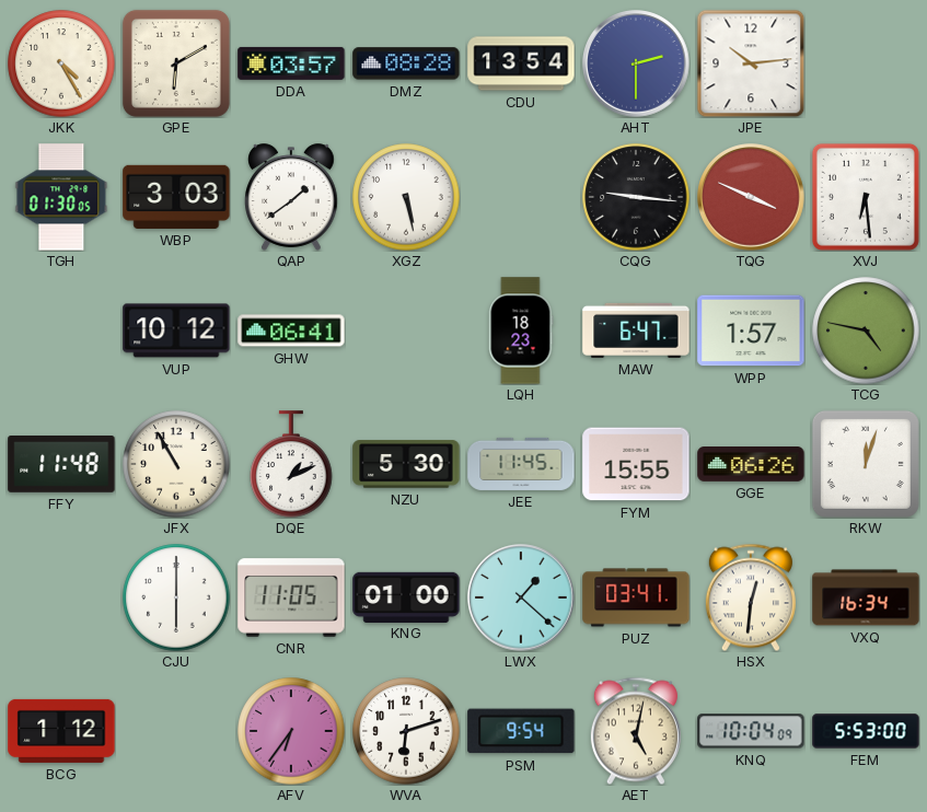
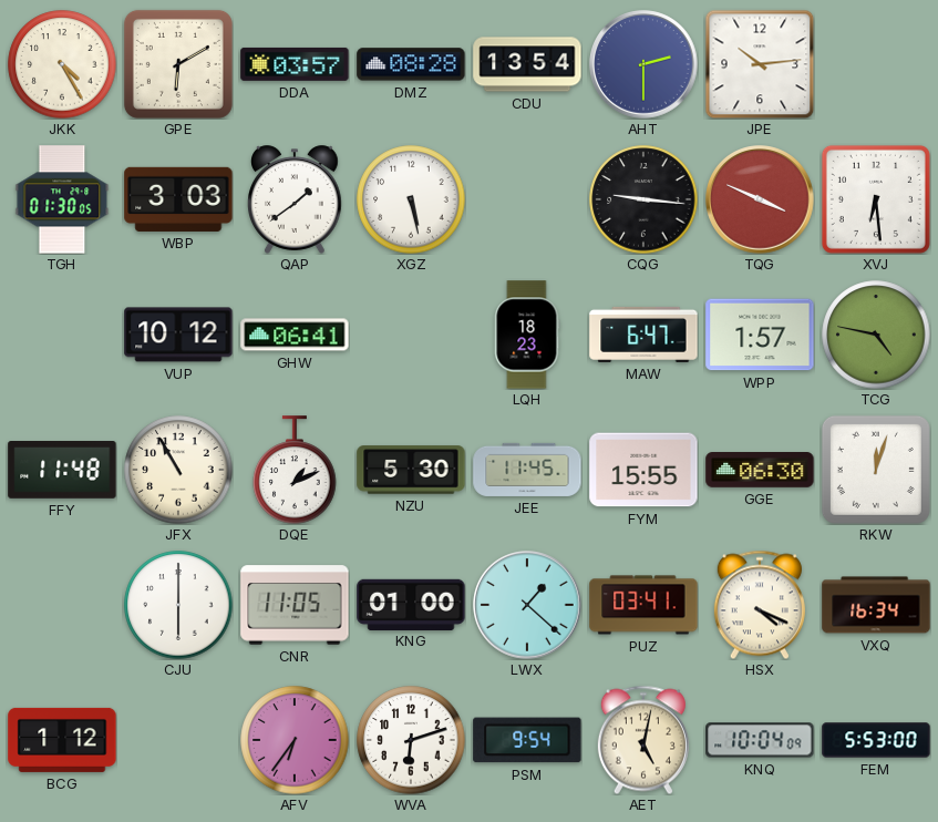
GGE: 06:26 -> 06:30 (760, 471)
HSX: 12:31 -> 4:19 (760, 605)
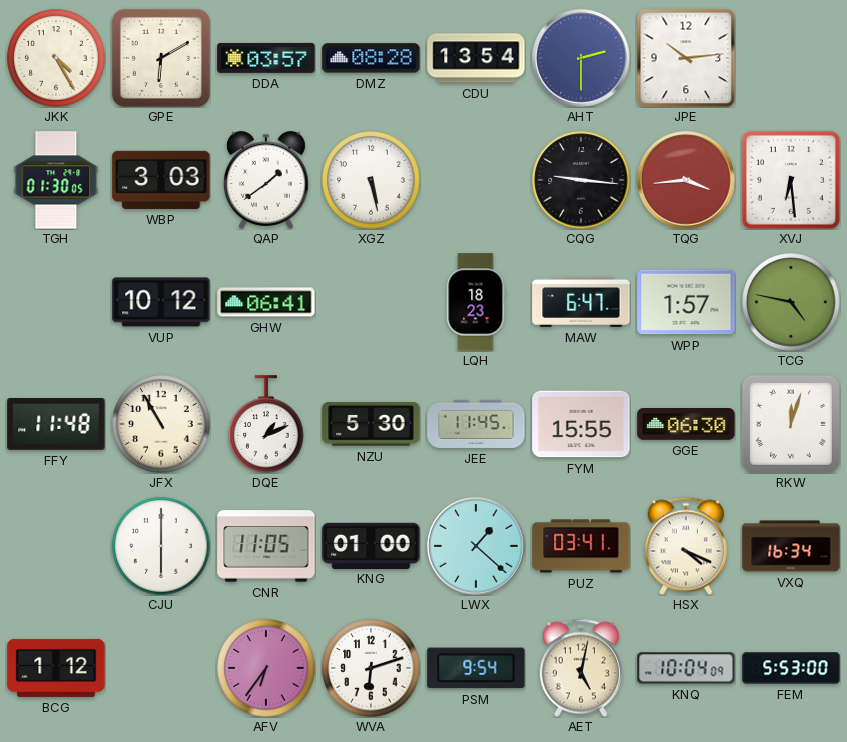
TQG: 3:49 -> 3:44 (686, 180)
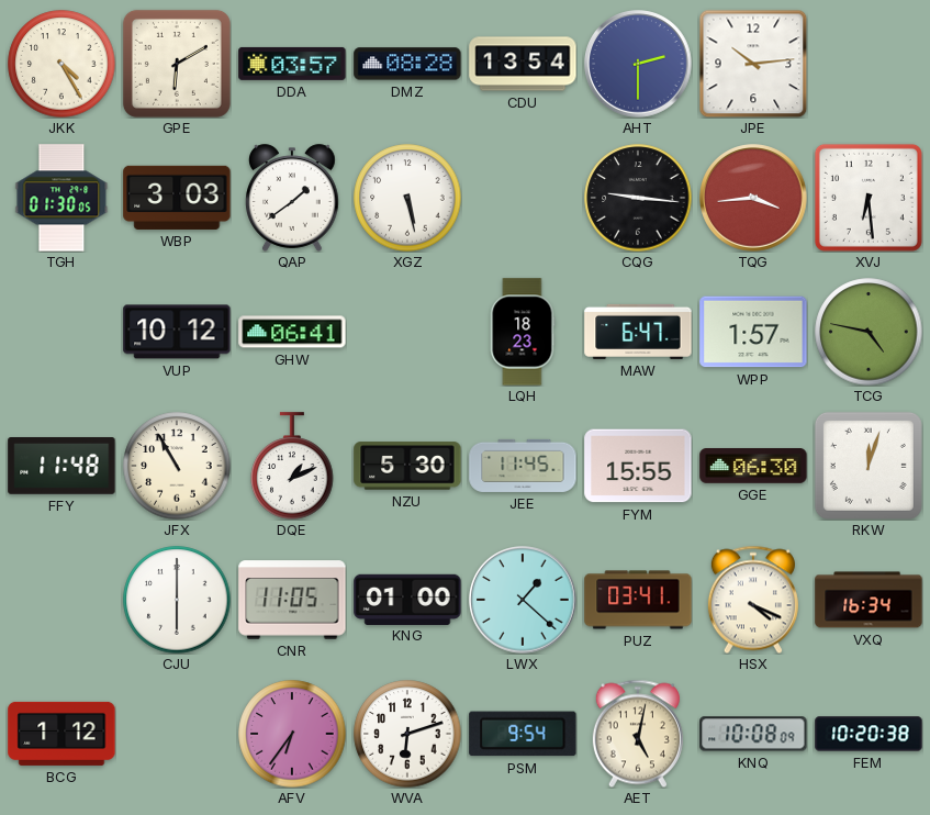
KNQ: 10:04 -> 10:08 (753, 734)
FEM: 5:53 -> 10:20 (869, 734)
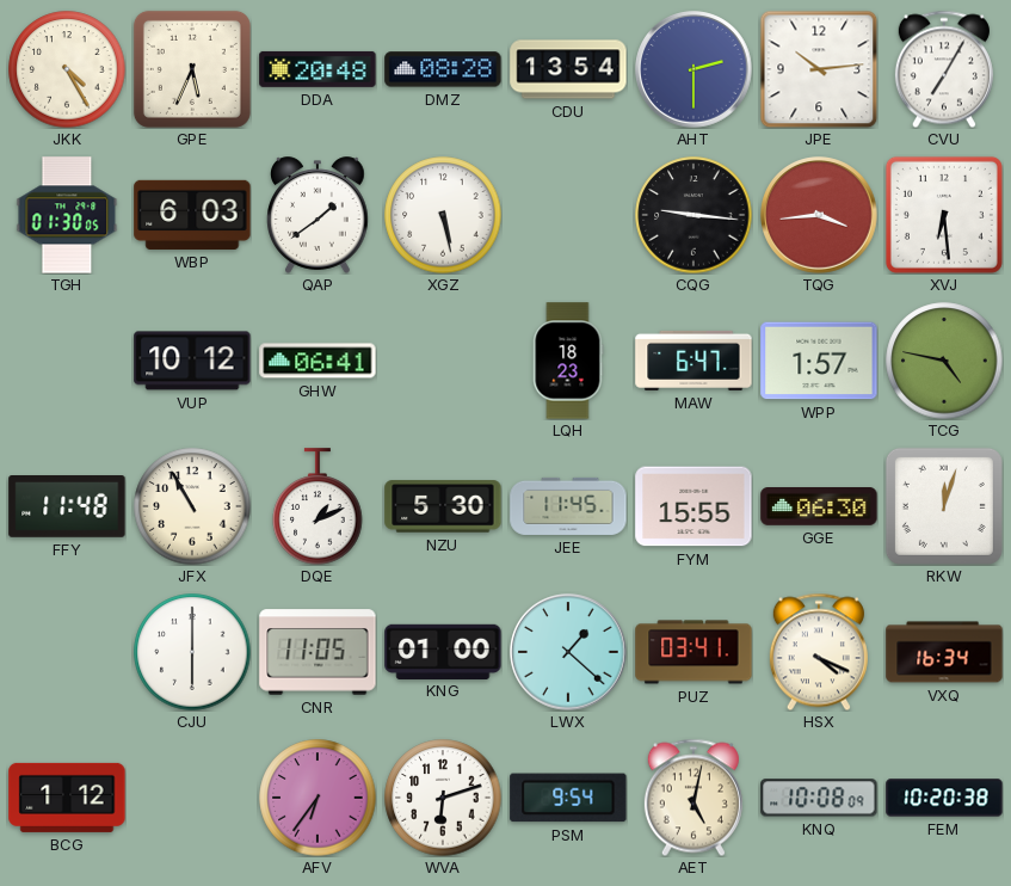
GPE: 6:10 -> 5:34 (192, 69)
DDA: 03:57 -> 20:48 (318, 69)
CVU: none -> 7:05 (944, 69)
WBP: 3:03 -> 6:03 (192, 215)
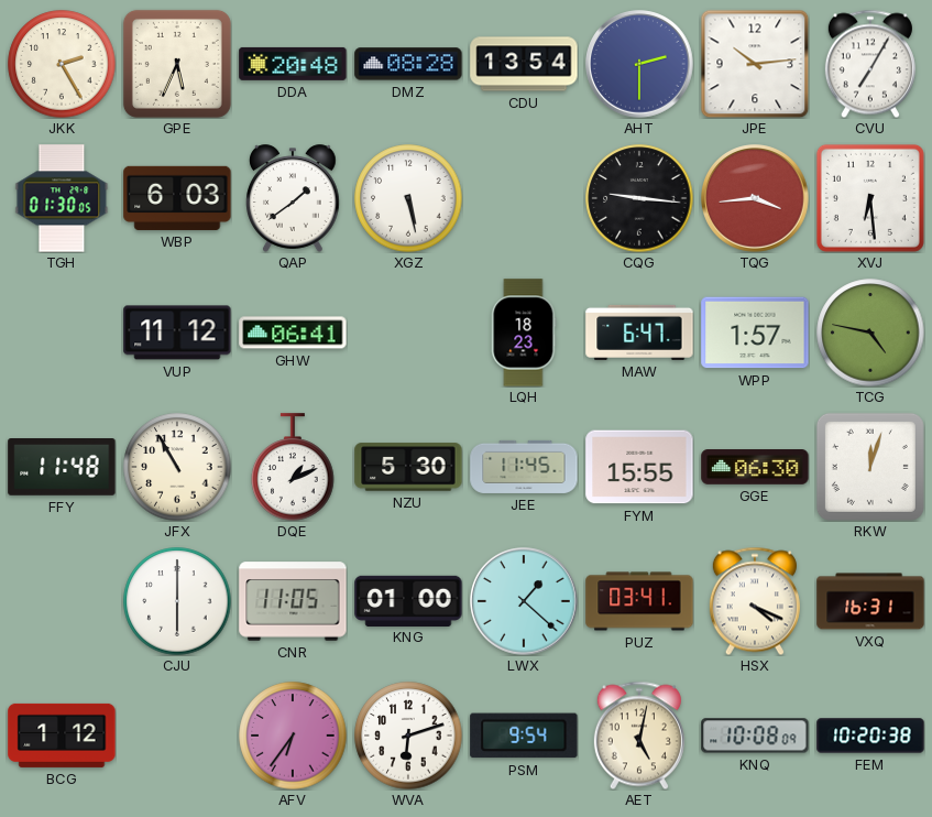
JKK: 4:25 -> 2:25 (62, 64)
VUP: 10:12 -> 11:12 (177, 333)
VXQ: 16:34 -> 16:31 (870, 601)
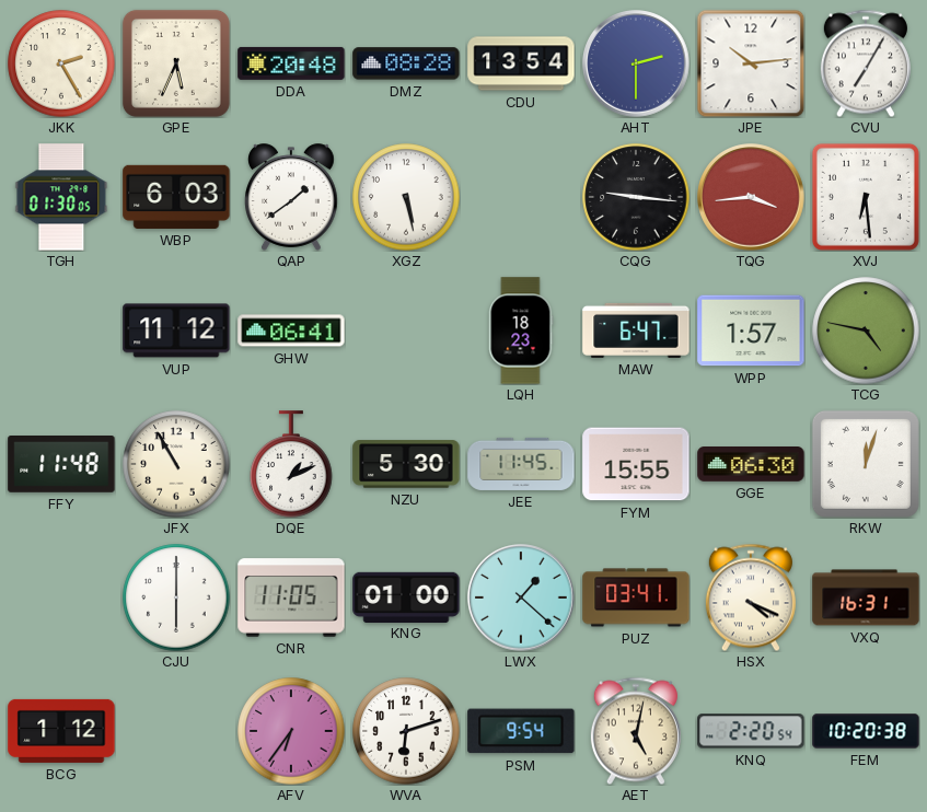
KNQ: 10:08 -> 2:20 (751, 731)
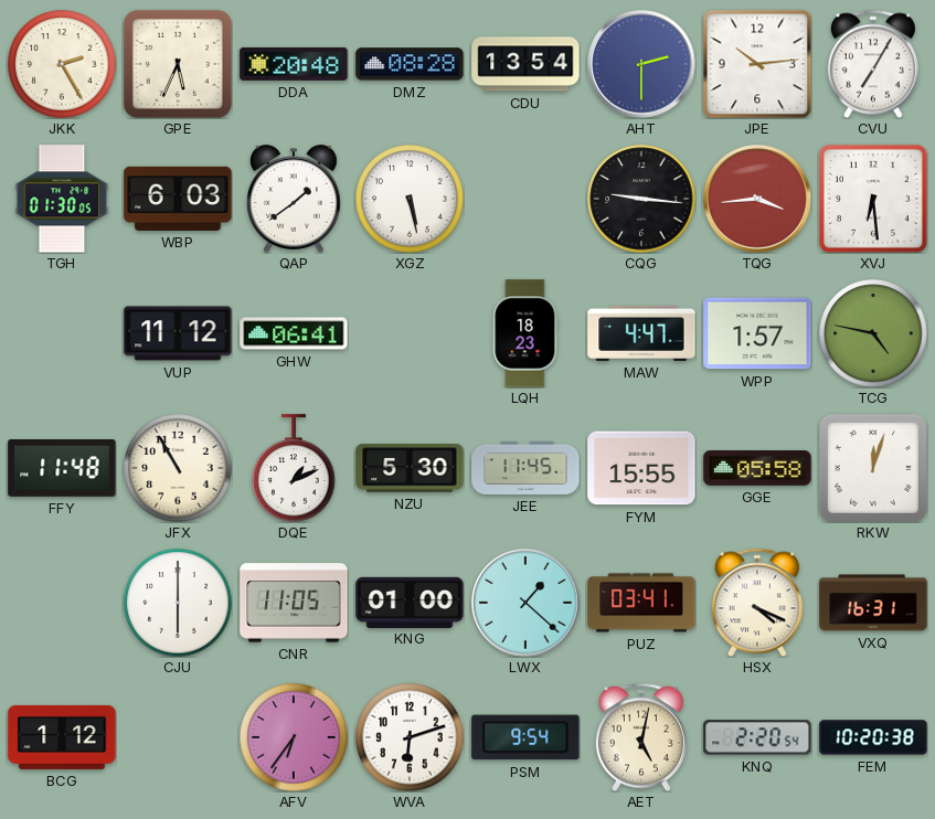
MAW: 6:47 -> 4:47 (641, 333)
GGE: 06:30 -> 05:58 (757, 469)
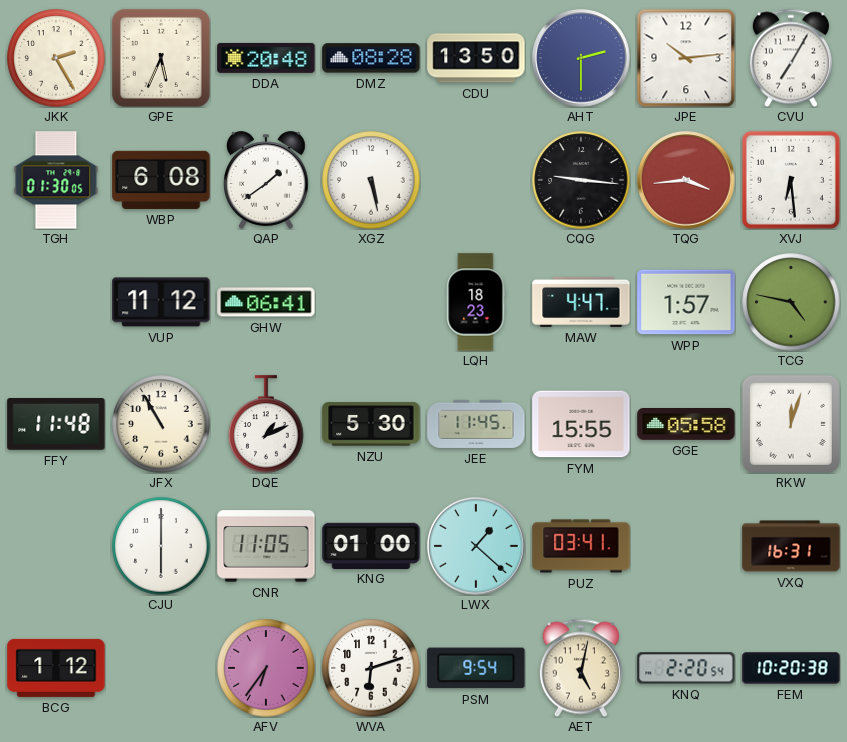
CDU: 13:54 -> 13:50 (476, 58)
WBP: 6:03 -> 6:08 (161, 180)
HSX: 4:19 -> none (757, 603)
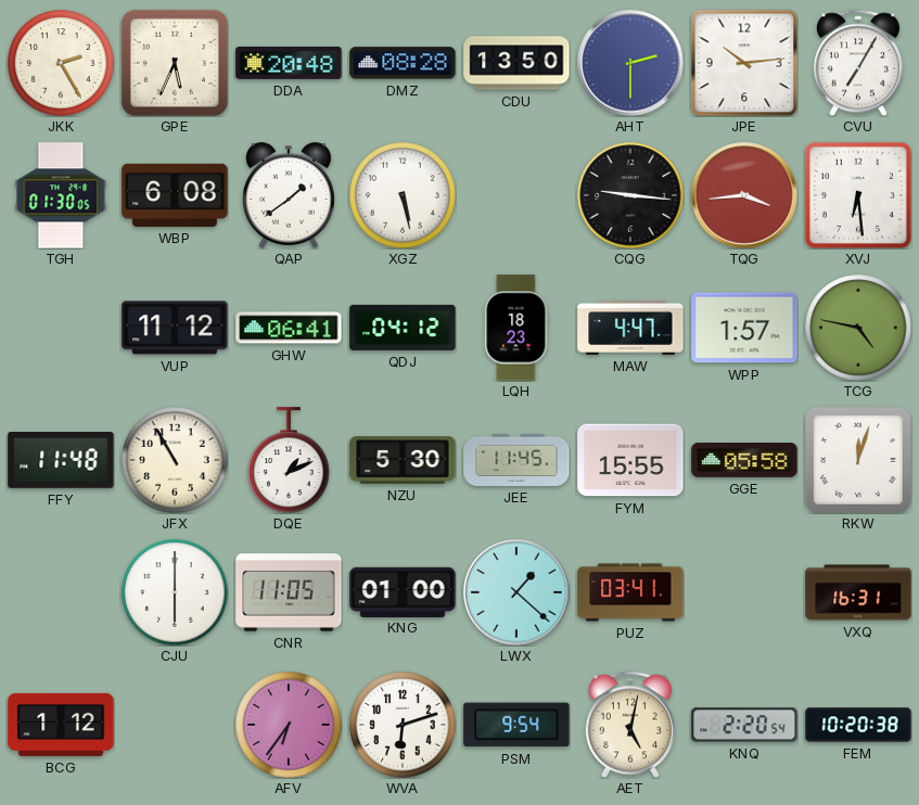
QDJ: none -> 04:12 (403, 328)
